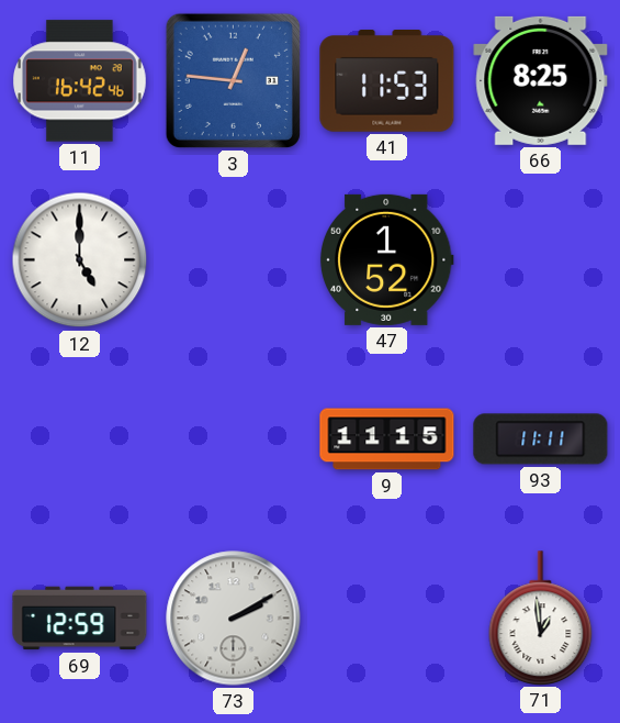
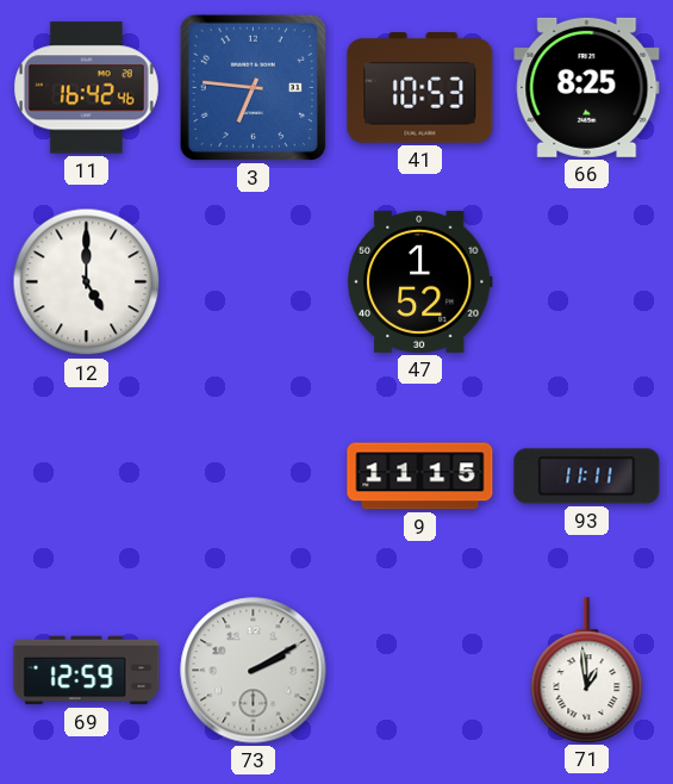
3: 12:46 -> 6:46 (253, 87)
41: 11:53 -> 10:53 (420, 88)
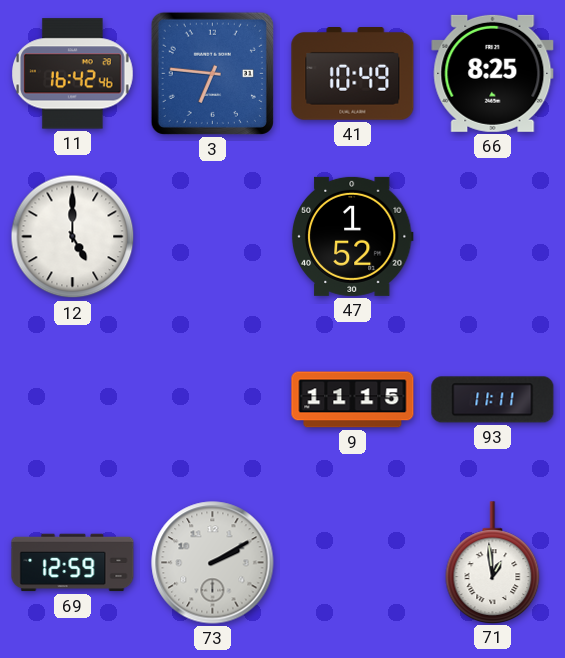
41: 10:53 -> 10:49 (353, 74)
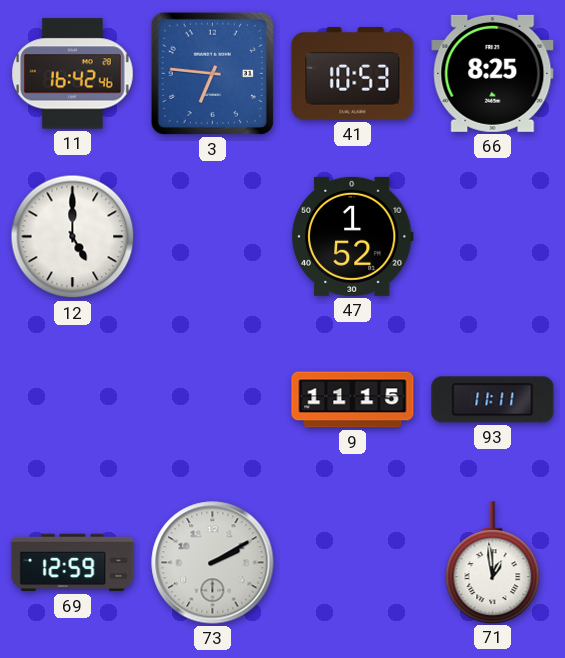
41: 10:49 -> 10:53 (353, 74)
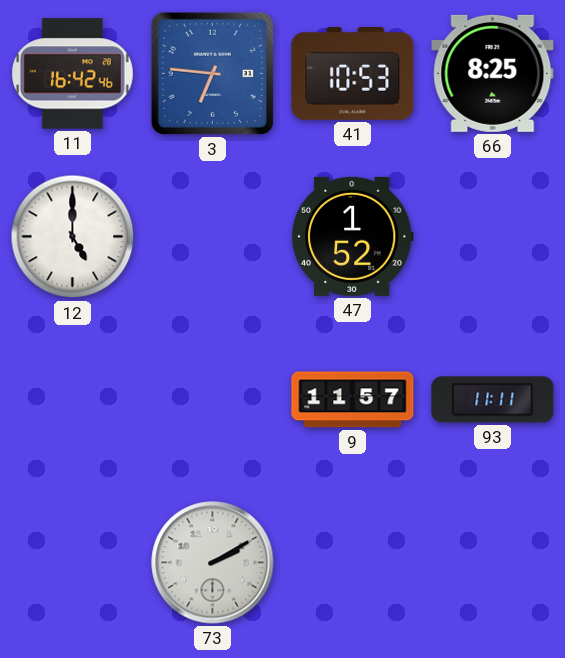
9: 11:15 -> 11:57 (353, 400)
69: 12:59 -> none (73, 563)
71: 12:59 -> none (493, 562)
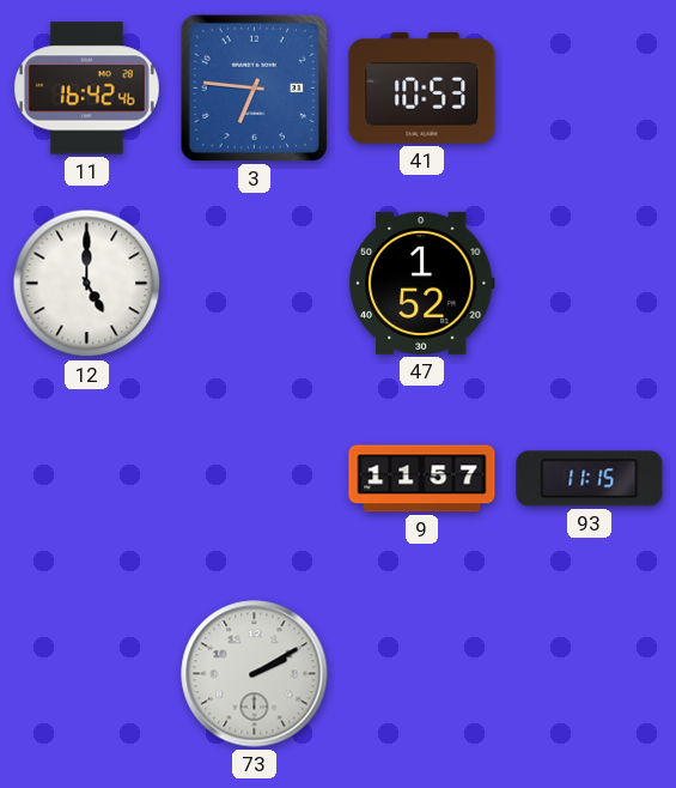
66: 8:25 -> none (493, 73)
93: 11:11 -> 11:15 (590, 479)
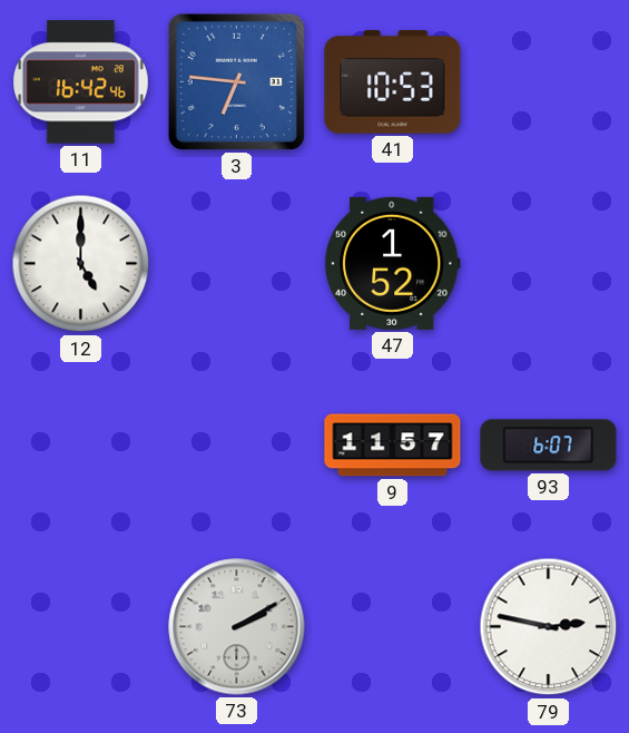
93: 11:15 -> 6:07 (549, 446)
79: none -> 2:47 (549, 627)
